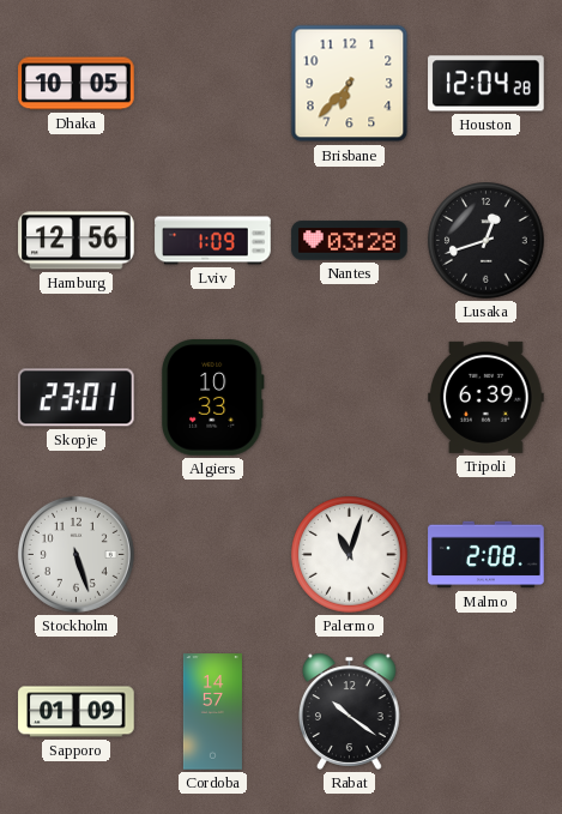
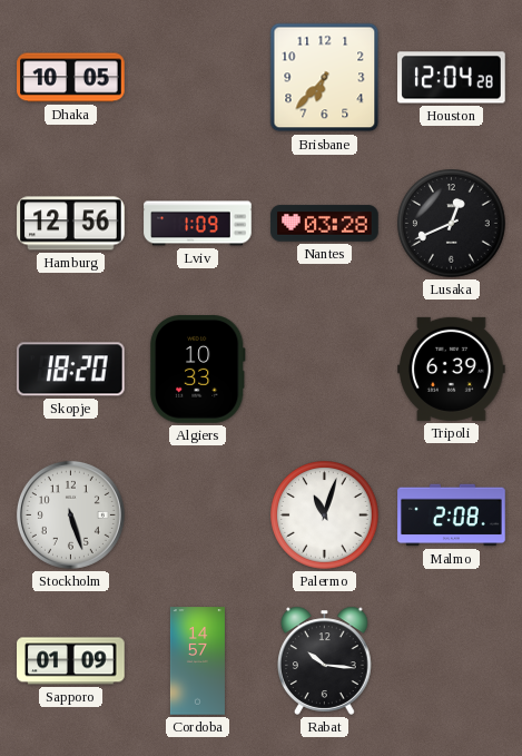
Lusaka: 12:42 -> 12:41 (452, 224)
Skopje: 23:01 -> 18:20 (70, 370)
Rabat: 10:21 -> 10:16 (325, 660)
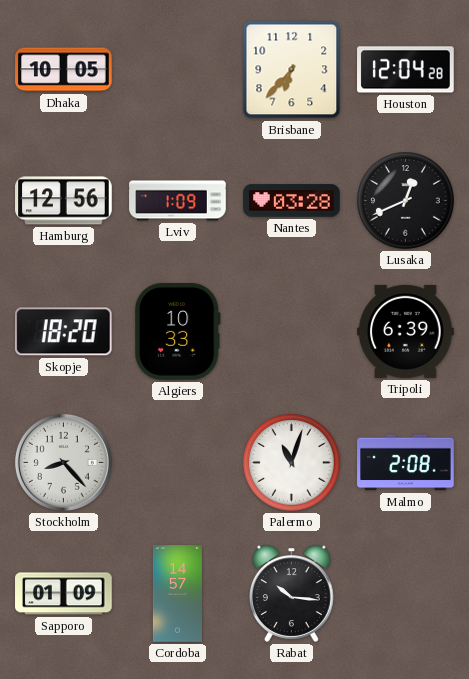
Stockholm: 5:27 -> 8:23 (63, 462)
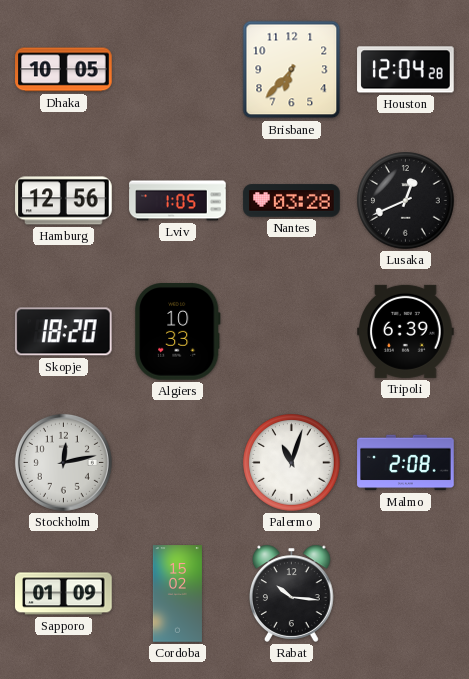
Lviv: 1:09 -> 1:05 (178, 201)
Stockholm: 8:23 -> 12:13 (63, 462)
Cordoba: 14:57 -> 15:02 (177, 594)
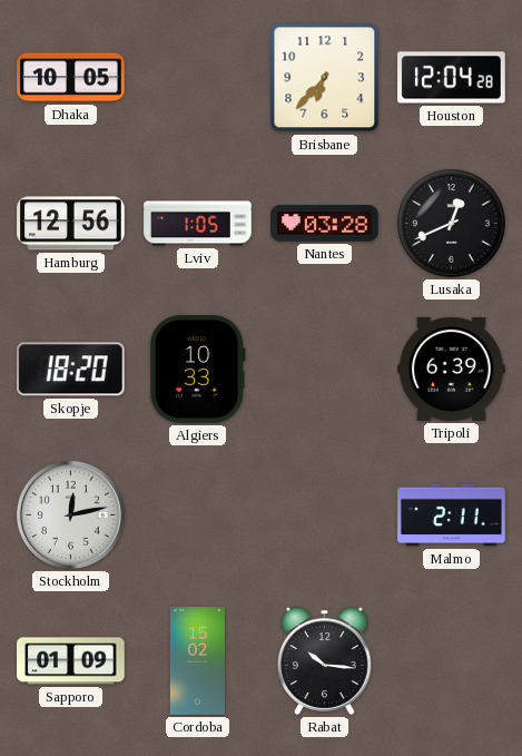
Palermo: 11:03 -> none (292, 463)
Malmo: 2:08 -> 2:11 (452, 516)
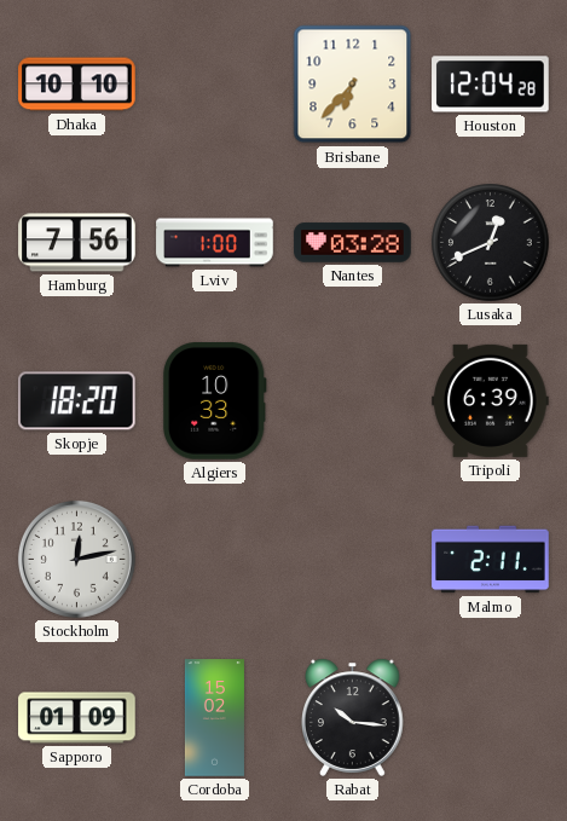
Dhaka: 10:05 -> 10:10 (77, 85)
Hamburg: 12:56 -> 7:56 (77, 243)
Lviv: 1:05 -> 1:00 (215, 243)
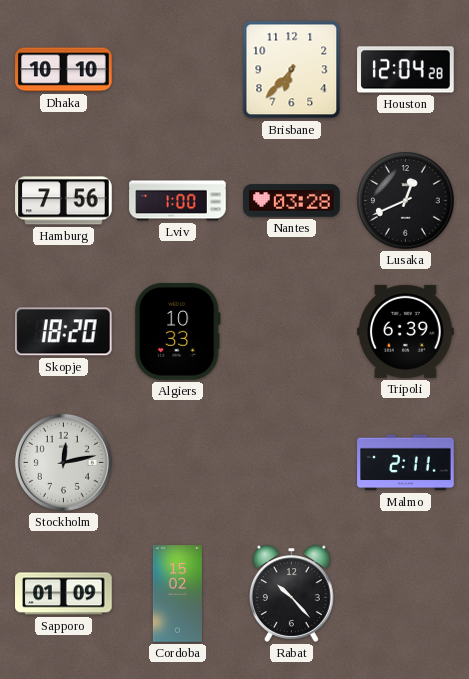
Rabat: 10:16 -> 10:23 (292, 593)
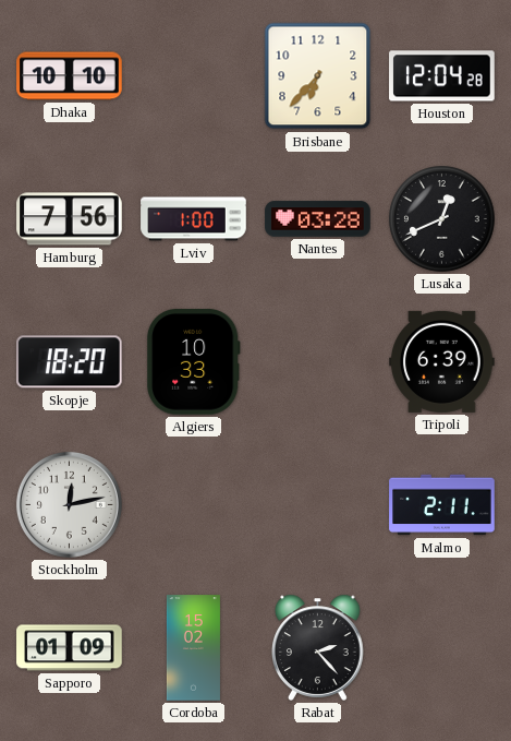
Rabat: 10:23 -> 2:23 (318, 647)
